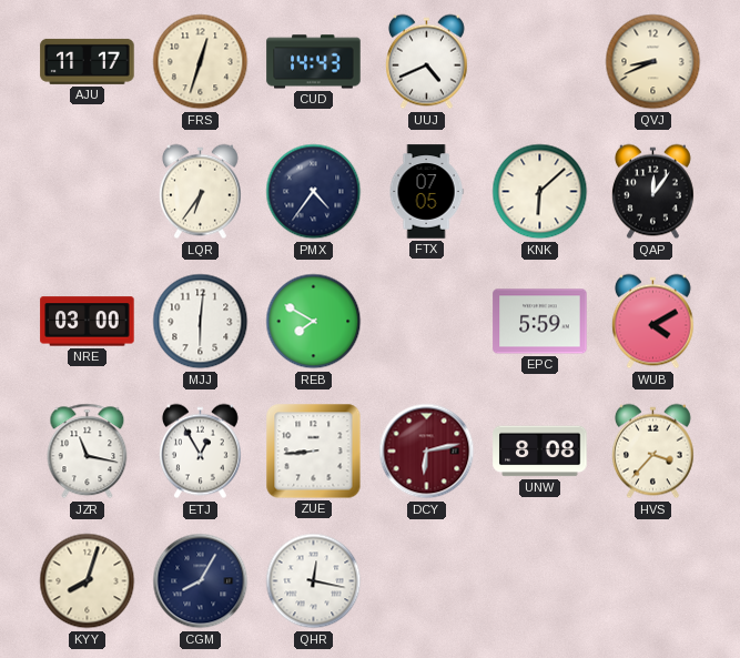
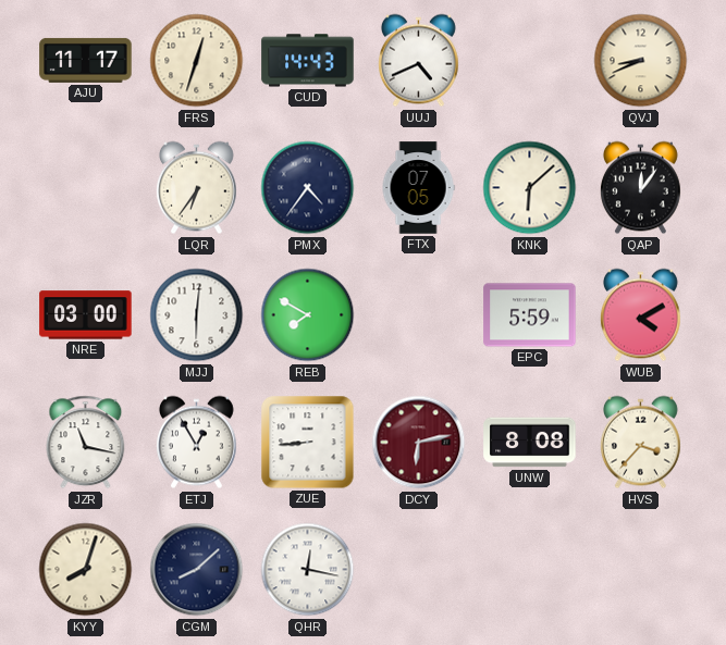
CGM: 8:05 -> 8:08 (197, 570)
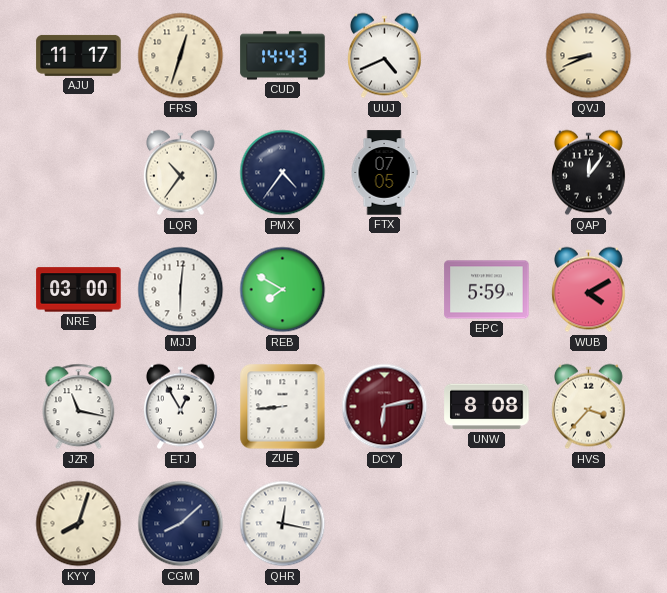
LQR: 6:36 -> 10:36 (180, 173)
KNK: 6:08 -> none (530, 188)
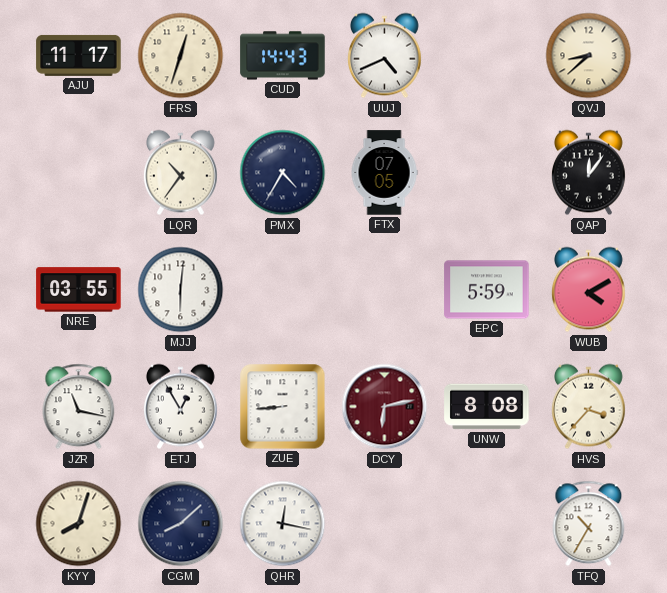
QVJ: 8:41 -> 8:38 (589, 56)
PMX: 4:36 -> 4:35 (283, 173)
NRE: 03:00 -> 03:55 (79, 290)
REB: 7:50 -> none (283, 290)
TFQ: none -> 10:35 (589, 524)
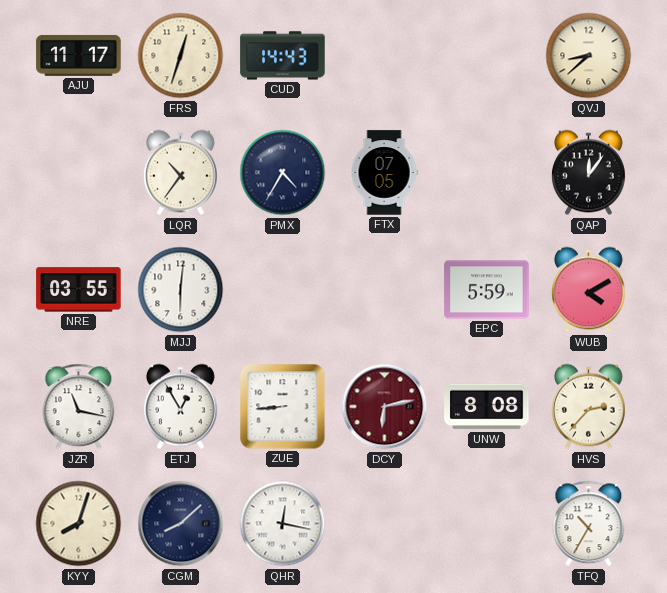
UUJ: 4:41 -> none (384, 56)
HVS: 3:37 -> 2:37 (588, 407)
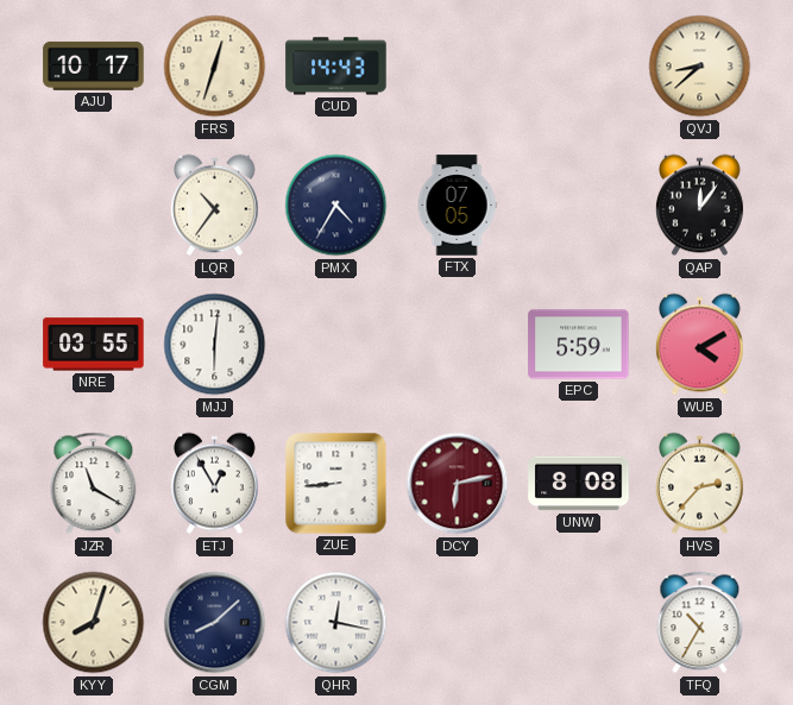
AJU: 11:17 -> 10:17 (94, 65)
JZR: 11:17 -> 11:20 (94, 484)
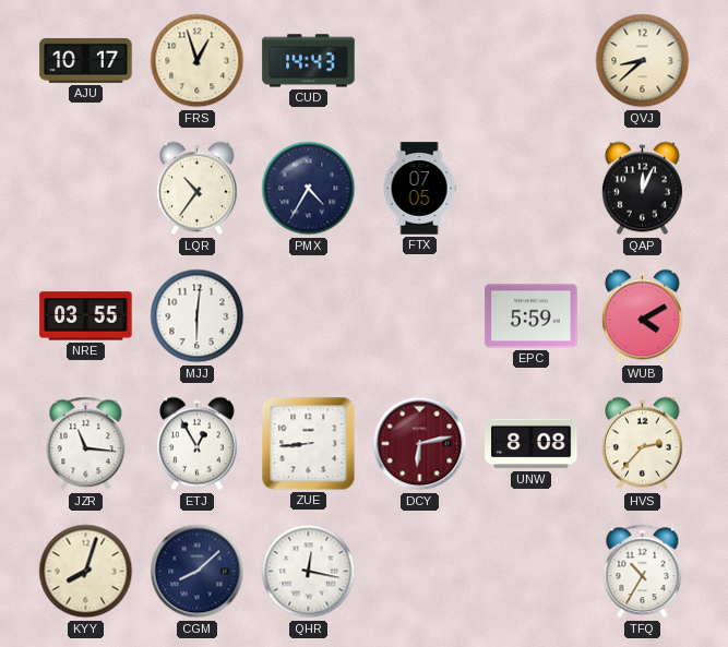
FRS: 12:33 -> 12:57 (198, 61)
QAP: 12:06 -> 12:04 (642, 189)
JZR: 11:20 -> 11:16 (86, 444)
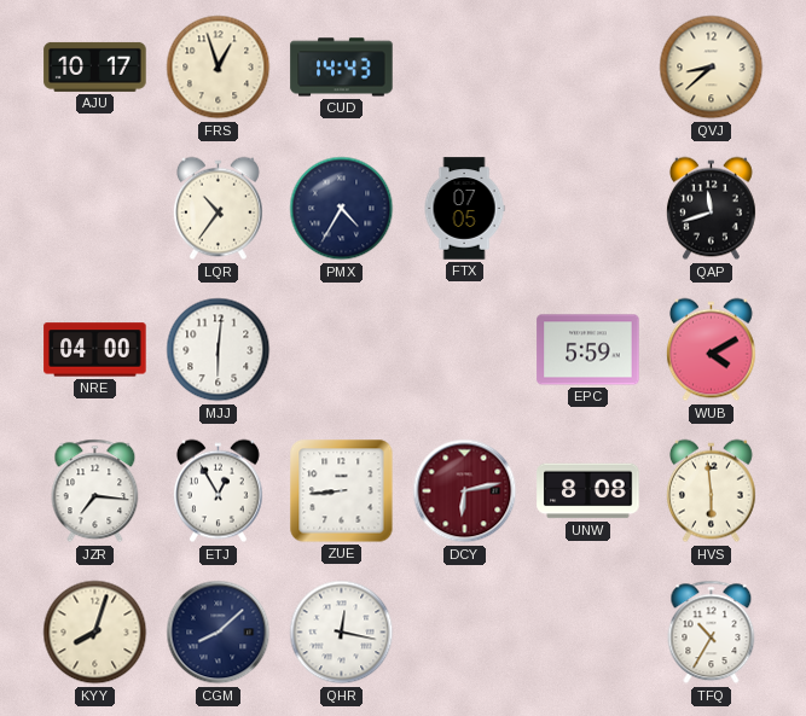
QAP: 12:04 -> 11:42 (711, 209)
NRE: 03:55 -> 04:00 (95, 350)
JZR: 11:16 -> 7:16 (95, 491)
HVS: 2:37 -> 5:59 (711, 491)
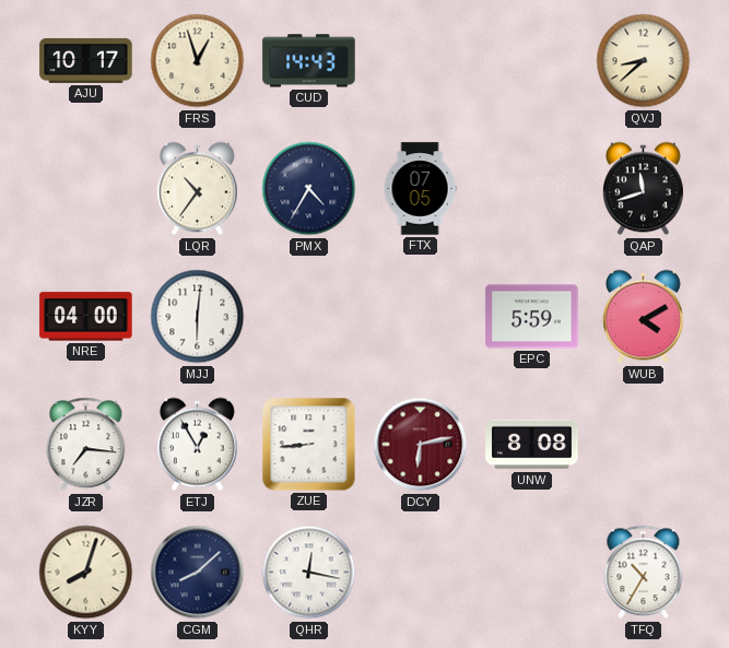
HVS: 5:59 -> none (711, 491)
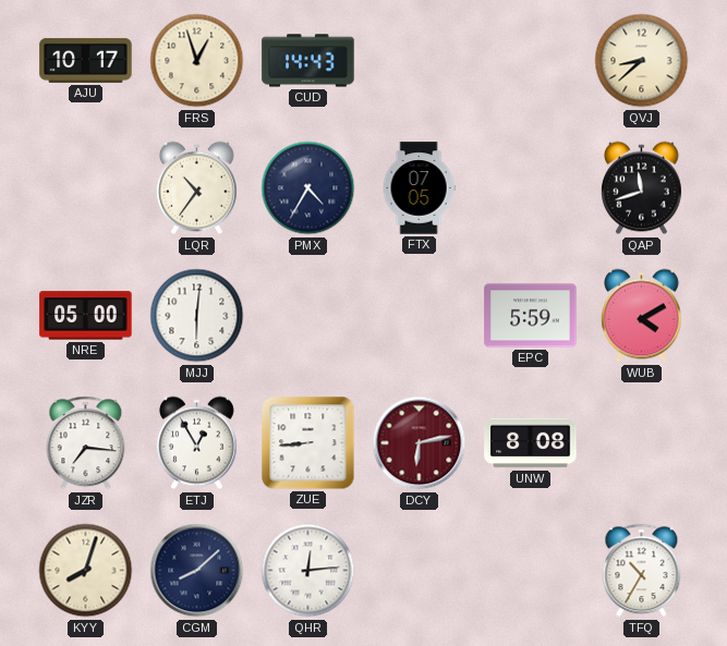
NRE: 04:00 -> 05:00 (86, 316)
QHR: 12:17 -> 12:14 (308, 571)
